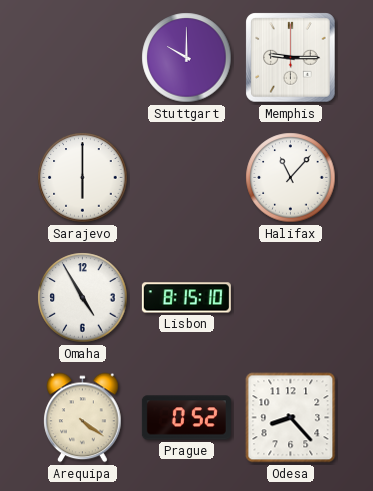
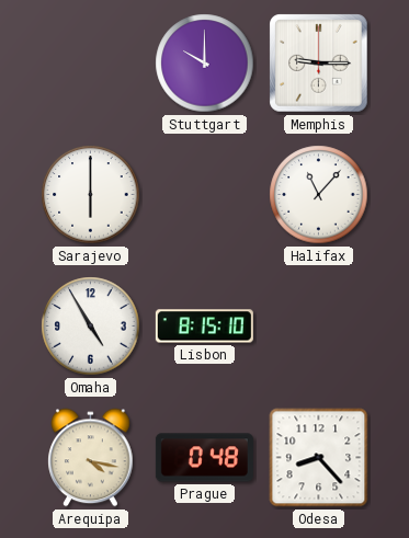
Arequipa: 4:21 -> 4:17 (91, 458)
Prague: 0:52 -> 0:48 (204, 458)
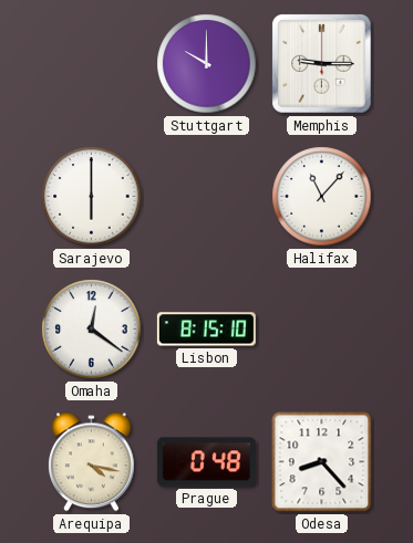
Omaha: 4:55 -> 12:21 (92, 330)
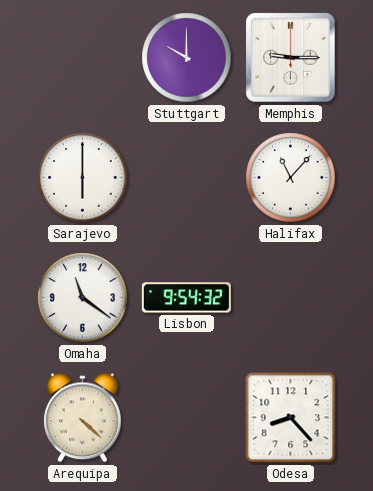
Omaha: 12:21 -> 11:21 (83, 298)
Lisbon: 8:15 -> 9:54 (186, 298)
Arequipa: 4:17 -> 4:22 (83, 418)
Prague: 0:48 -> none (206, 462)
